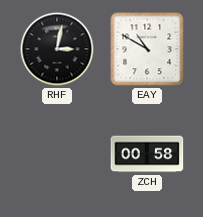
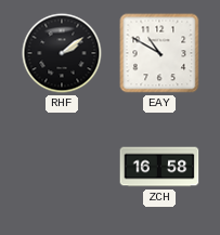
RHF: 3:02 -> 2:09 (62, 53)
ZCH: 00:58 -> 16:58 (159, 167)
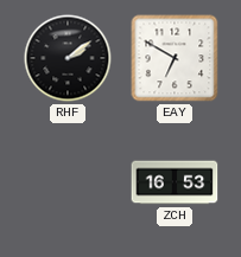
EAY: 10:50 -> 6:50 (175, 58)
ZCH: 16:58 -> 16:53 (175, 182)
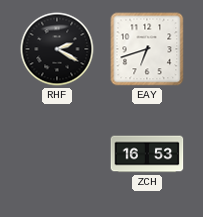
RHF: 2:09 -> 2:20 (57, 49)
EAY: 6:50 -> 6:42 (147, 49)
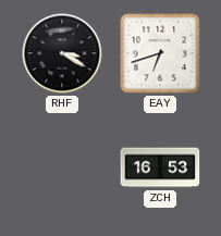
RHF: 2:20 -> 3:20 (62, 53)
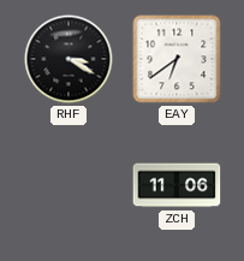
EAY: 6:42 -> 6:39 (177, 59)
ZCH: 16:53 -> 11:06 (177, 185)
